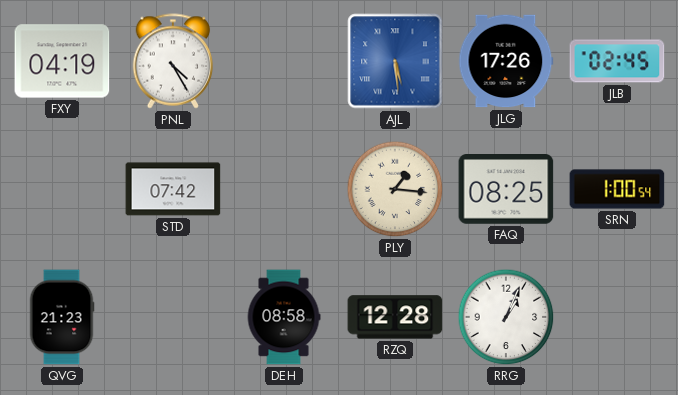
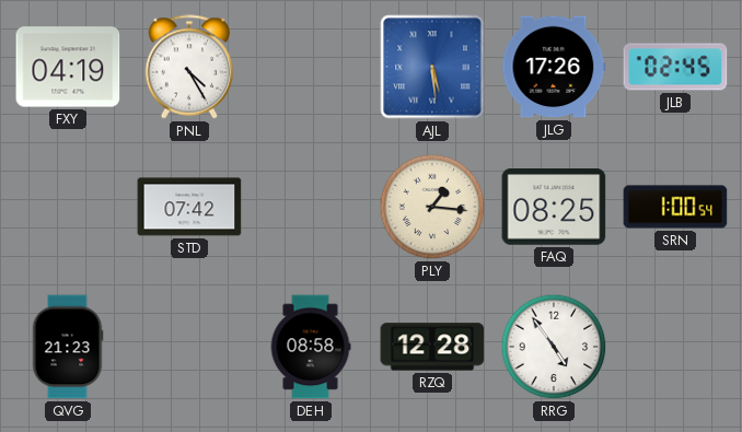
RRG: 1:04 -> 4:54 (554, 347)
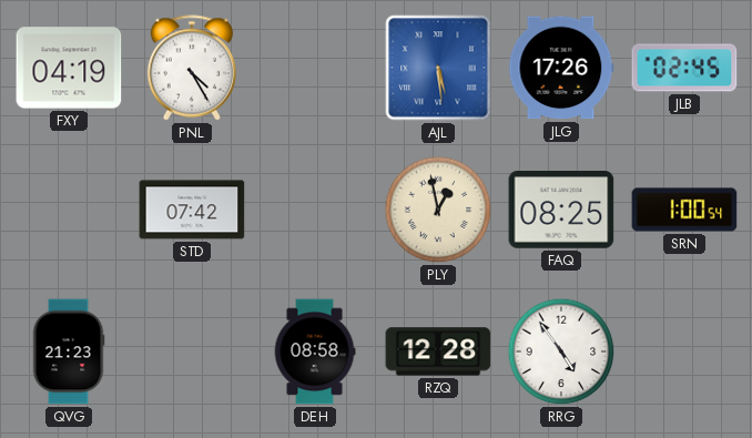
PLY: 1:16 -> 12:58 (438, 210)
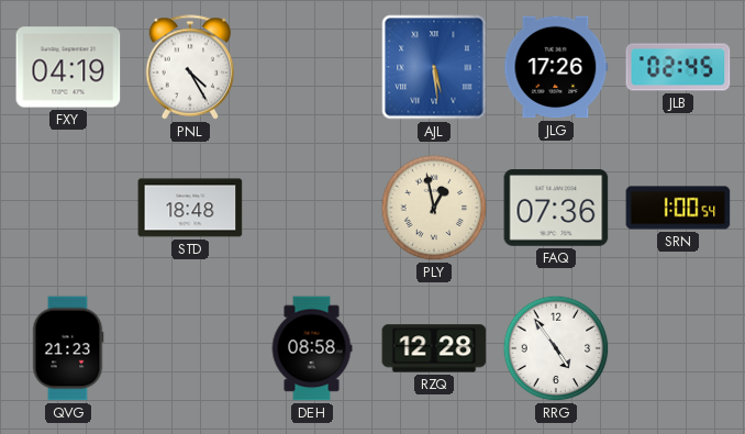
STD: 07:42 -> 18:48 (190, 208)
FAQ: 08:25 -> 07:36 (556, 209)
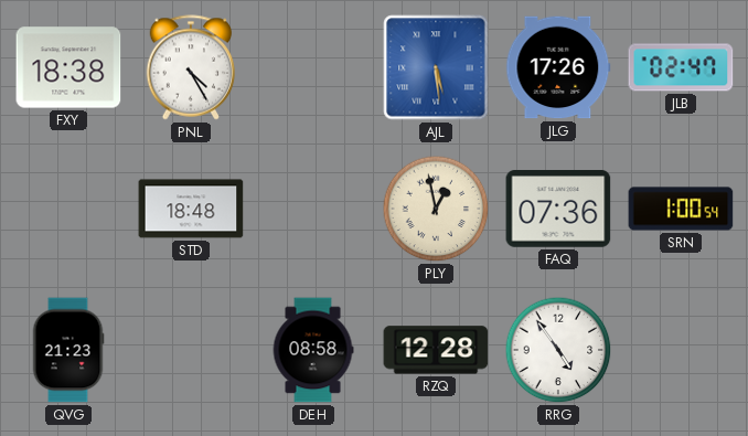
FXY: 04:19 -> 18:38 (68, 67)
JLB: 02:45 -> 02:47 (681, 67)
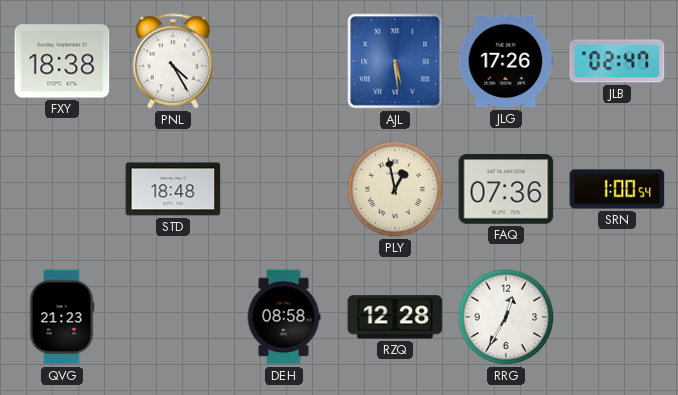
RRG: 4:54 -> 12:35 (506, 317)
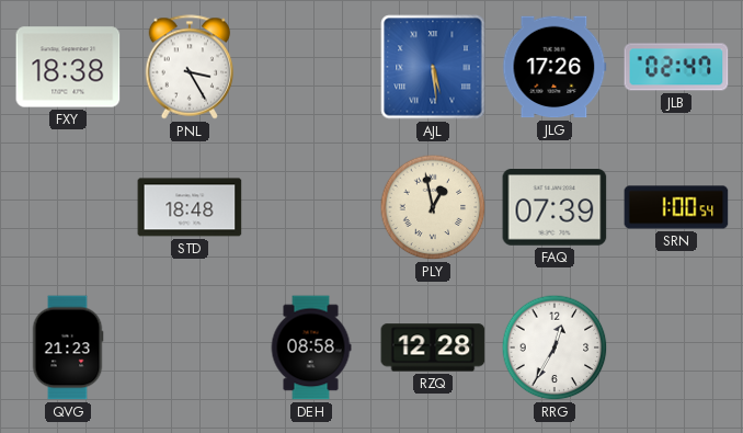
PNL: 4:25 -> 3:25 (190, 67)
FAQ: 07:36 -> 07:39 (555, 208)
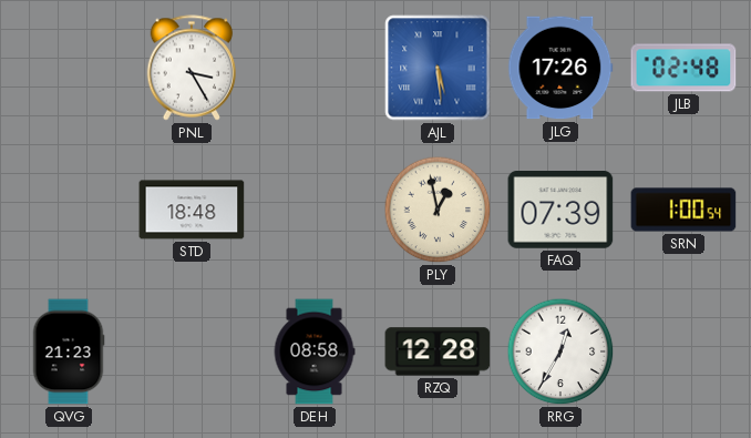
FXY: 18:38 -> none (68, 67)
JLB: 02:47 -> 02:48 (683, 68)
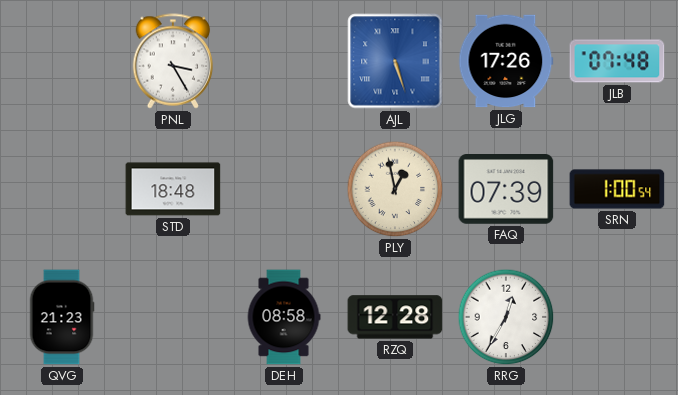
AJL: 5:29 -> 5:27 (395, 61)
JLB: 02:48 -> 07:48 (617, 61)
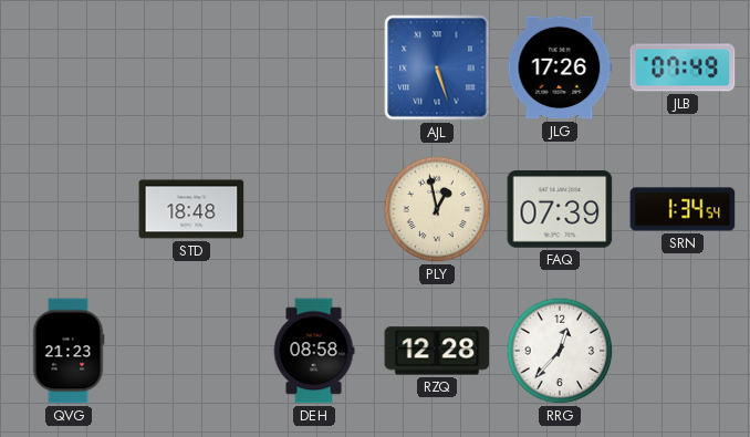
PNL: 3:25 -> none (173, 61)
JLB: 07:48 -> 07:49 (683, 67)
SRN: 1:00 -> 1:34 (683, 209)
RRG: 12:35 -> 12:37 (560, 351)
